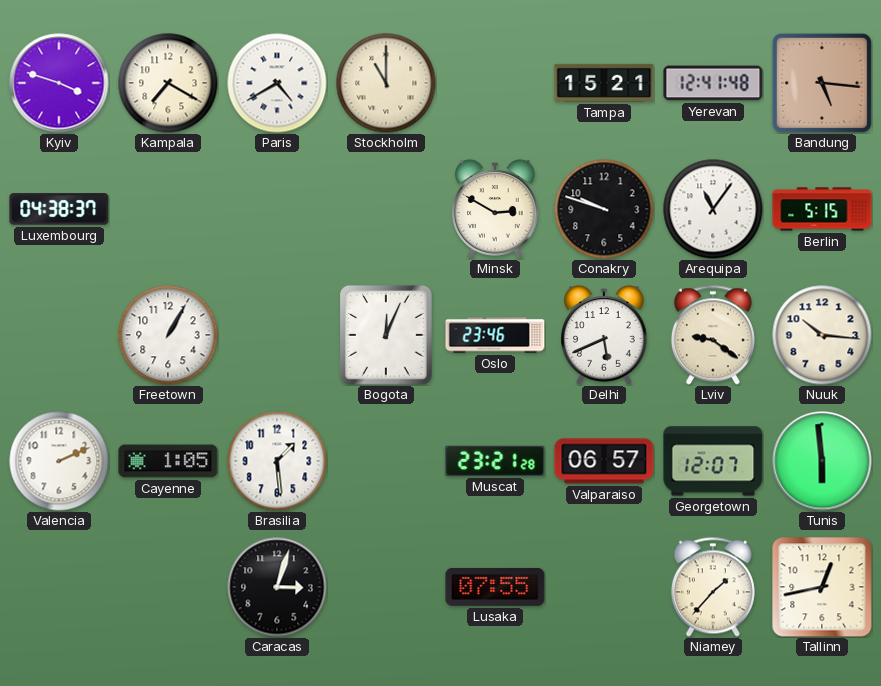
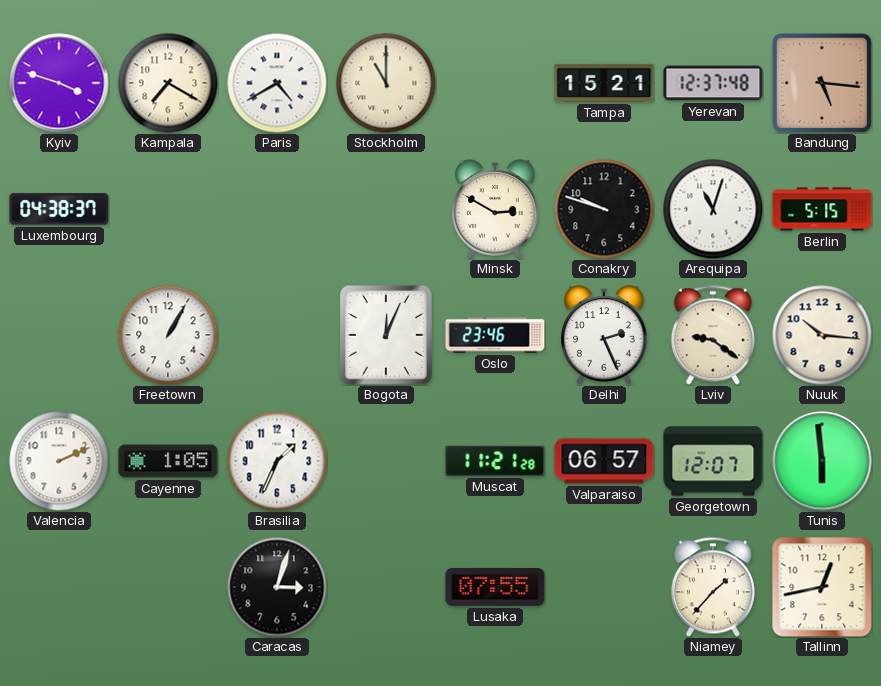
Yerevan: 12:41 -> 12:37 (713, 83)
Arequipa: 11:06 -> 11:03 (713, 209)
Delhi: 5:41 -> 2:26 (604, 335)
Brasilia: 1:29 -> 1:34 (277, 461)
Muscat: 23:21 -> 11:21 (495, 461)
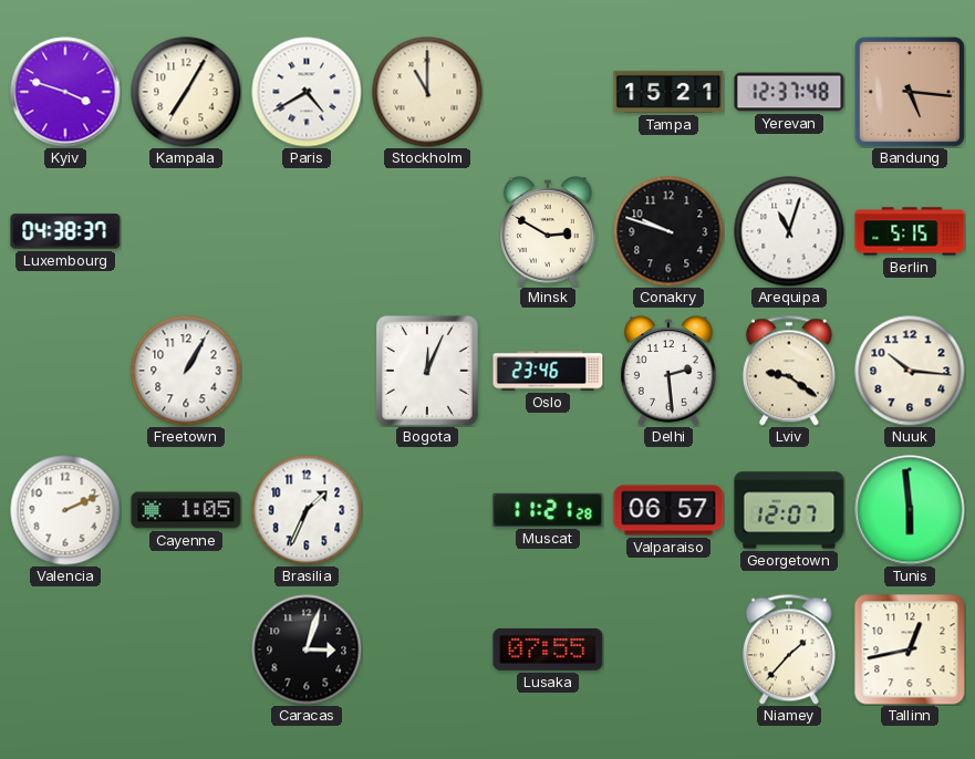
Kampala: 7:20 -> 7:05 (186, 92)
Delhi: 2:26 -> 2:29 (668, 371)
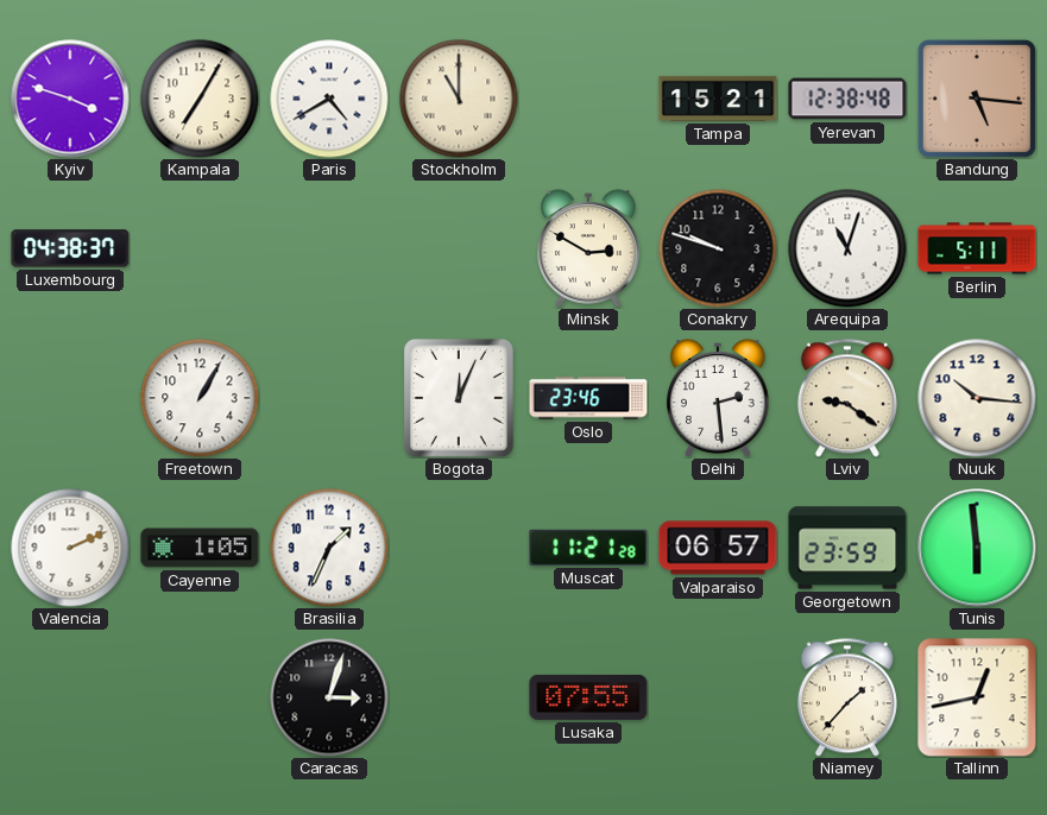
Yerevan: 12:37 -> 12:38 (847, 99)
Berlin: 5:15 -> 5:11 (977, 248)
Georgetown: 12:07 -> 23:59 (847, 548)
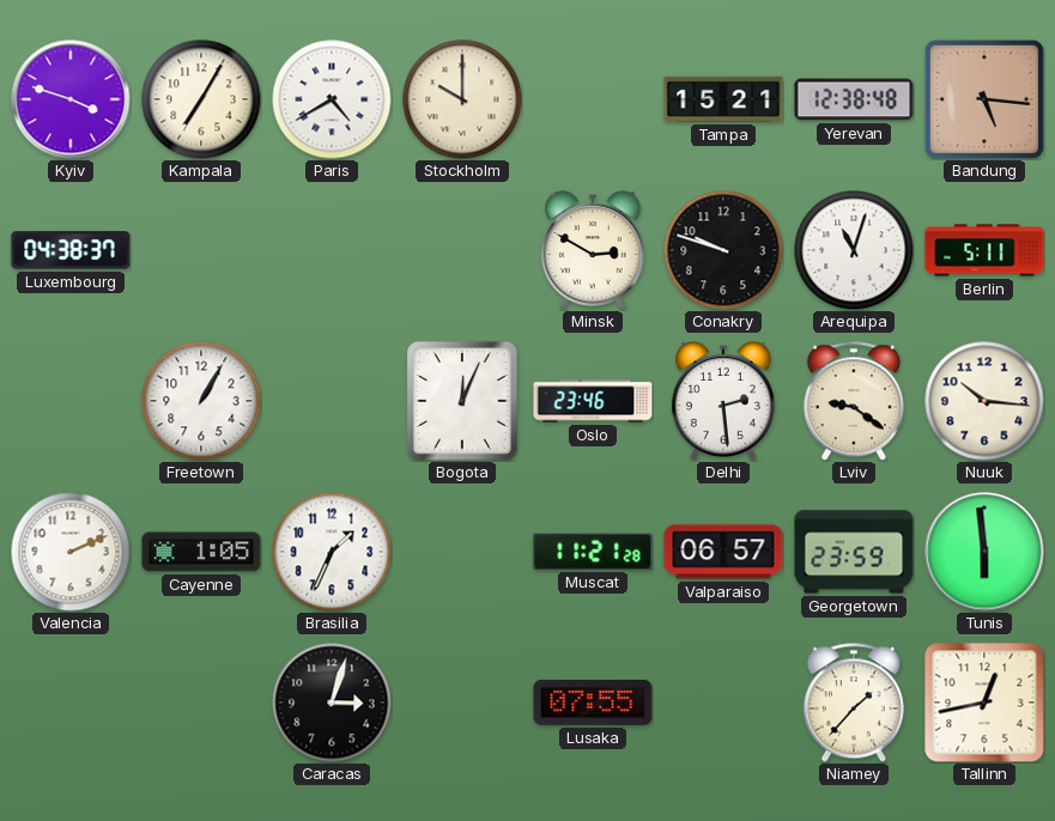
Stockholm: 11:00 -> 10:00 (462, 99)
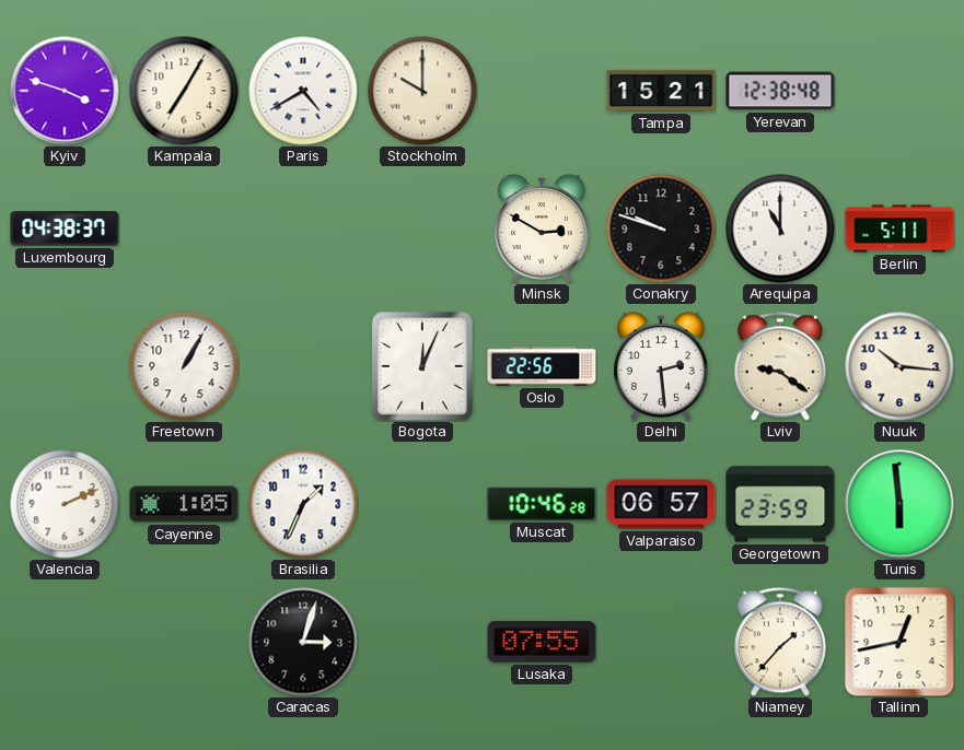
Bandung: 5:16 -> none (984, 99)
Arequipa: 11:03 -> 11:00 (780, 228)
Oslo: 23:46 -> 22:56 (542, 366)
Muscat: 11:21 -> 10:46 (542, 504)
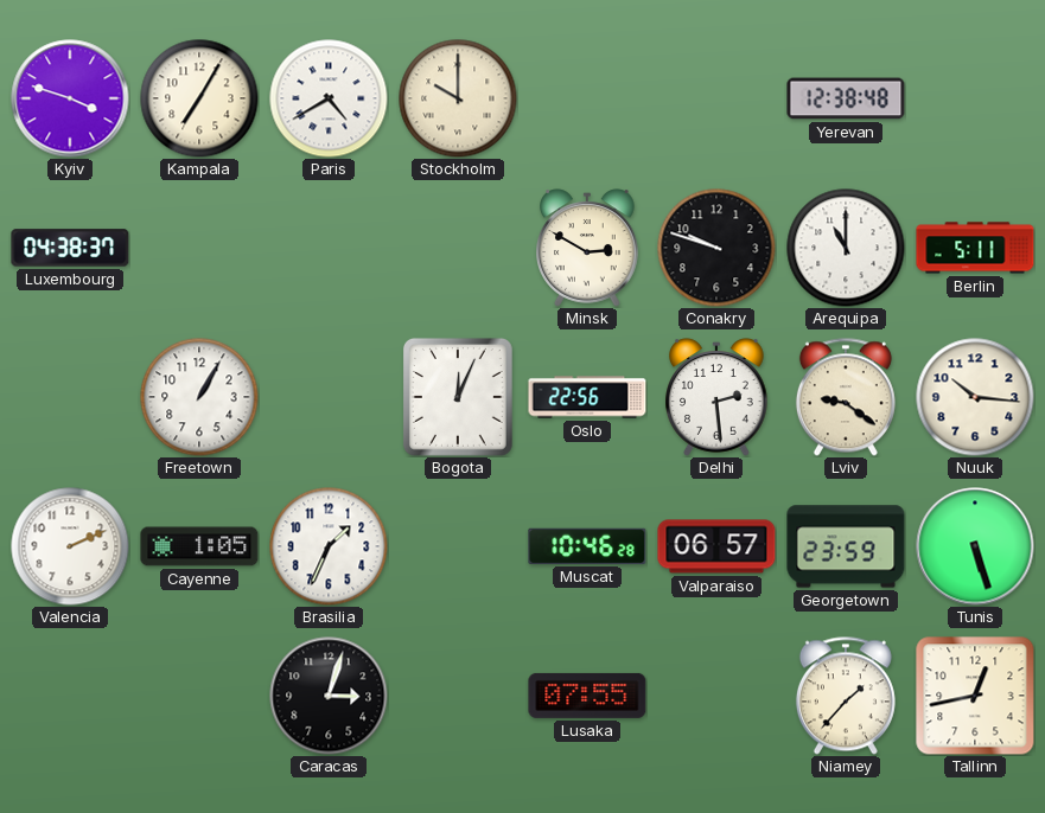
Tampa: 15:21 -> none (661, 91)
Tunis: 5:59 -> 5:27 (975, 546)
